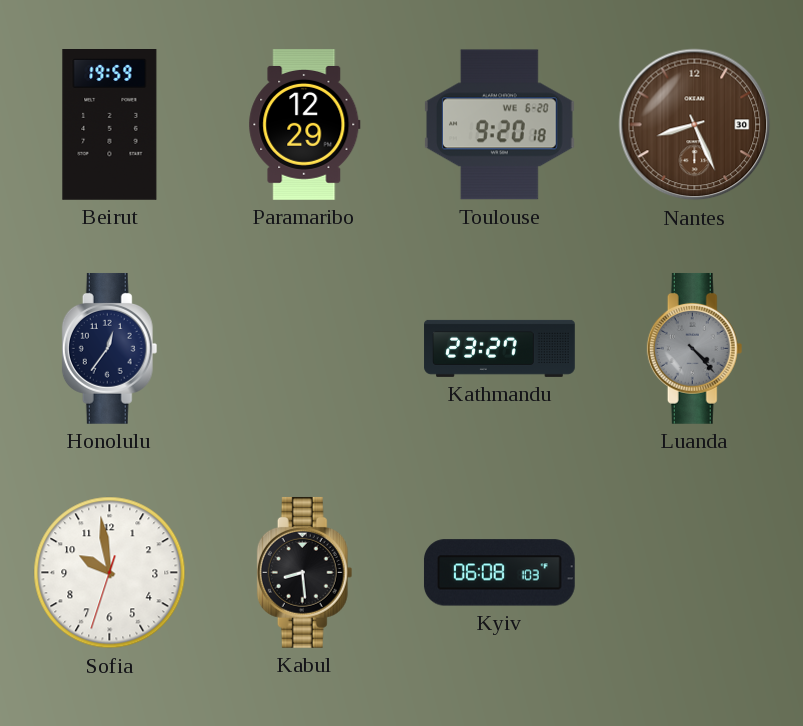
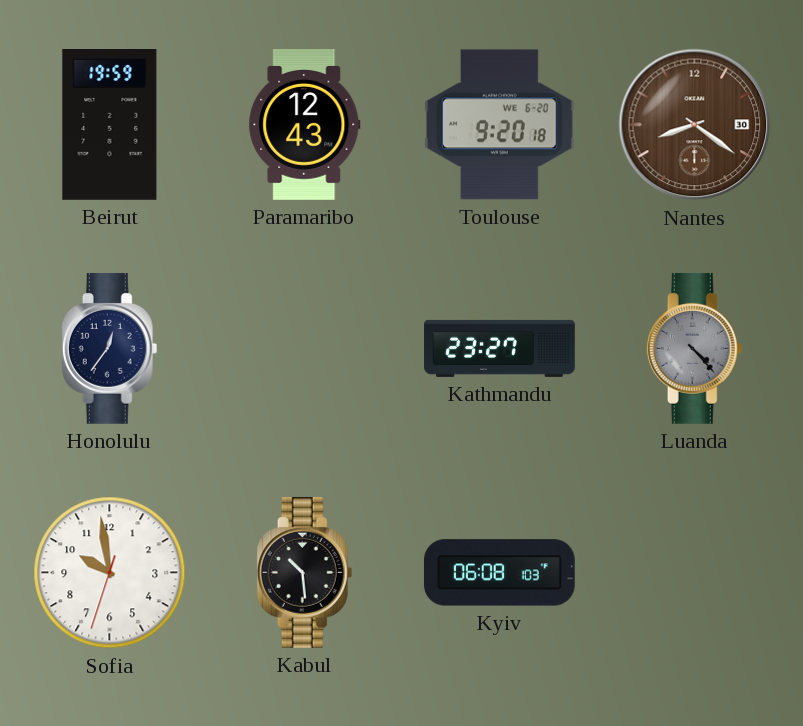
Paramaribo: 12:29 -> 12:43 (305, 125)
Nantes: 8:26 -> 8:21 (695, 125)
Kabul: 8:29 -> 10:29 (305, 572)
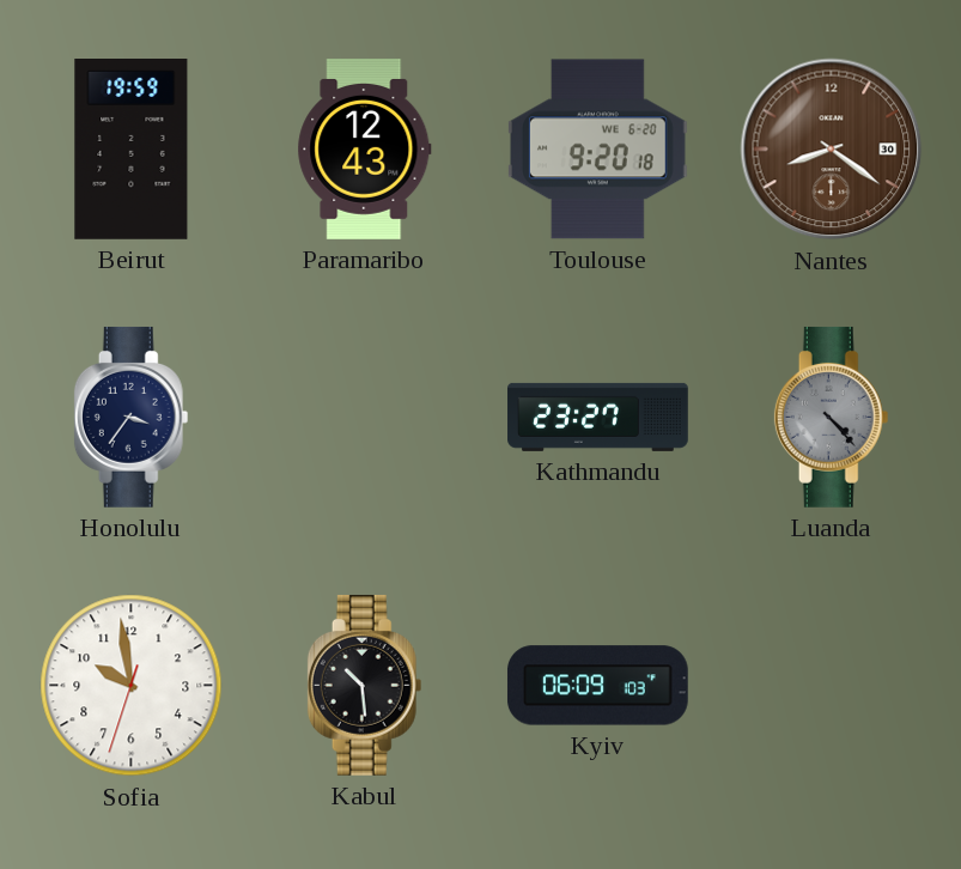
Honolulu: 12:36 -> 3:36 (132, 417)
Kyiv: 06:08 -> 06:09 (597, 686)
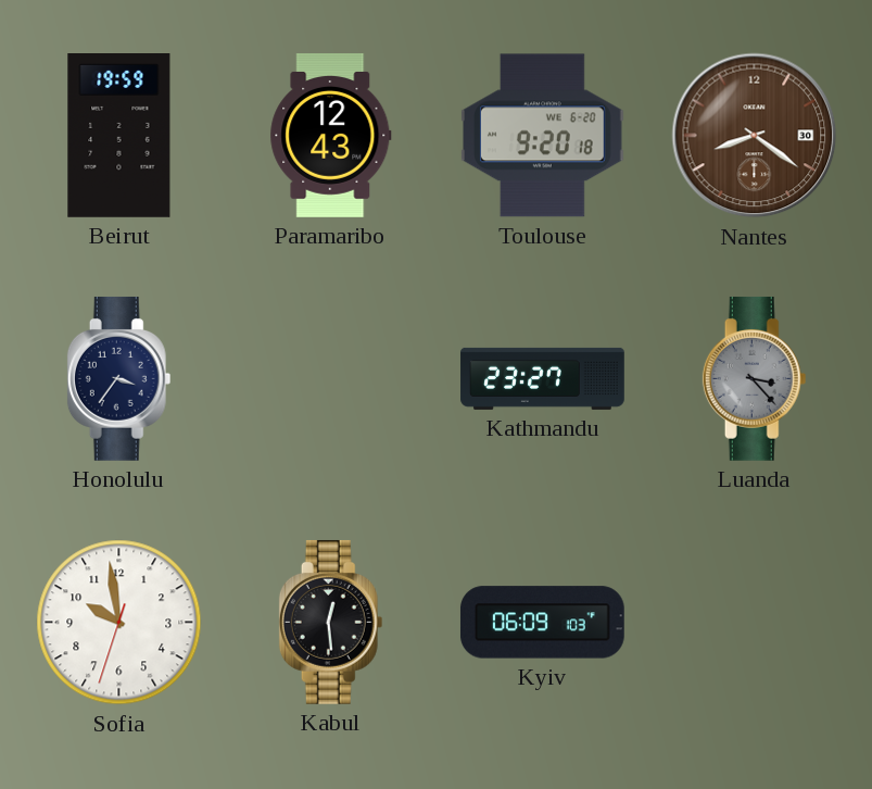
Luanda: 4:23 -> 3:23 (755, 378)
Kabul: 10:29 -> 12:29 (331, 622)
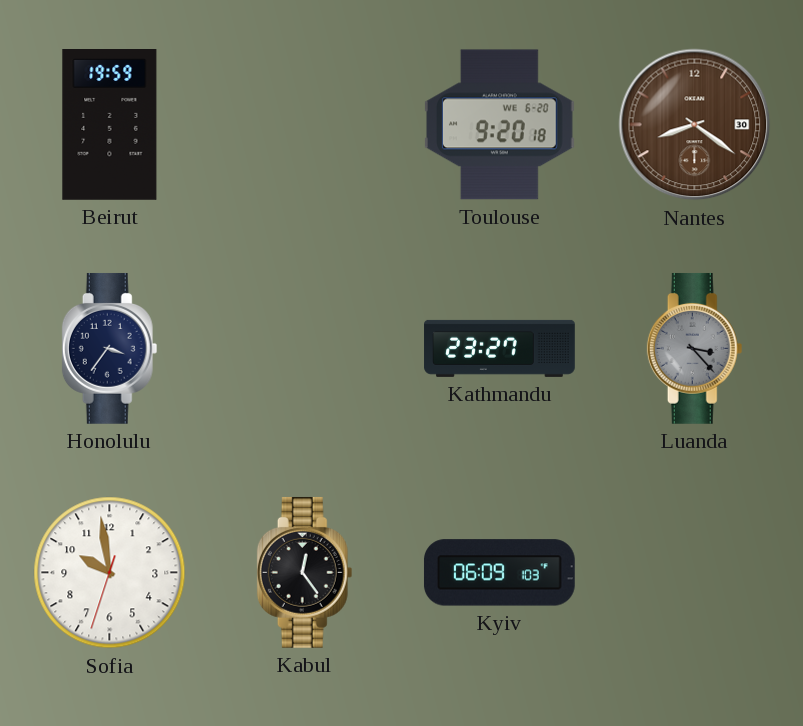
Paramaribo: 12:43 -> none (331, 136)
Kabul: 12:29 -> 12:24 (305, 572)
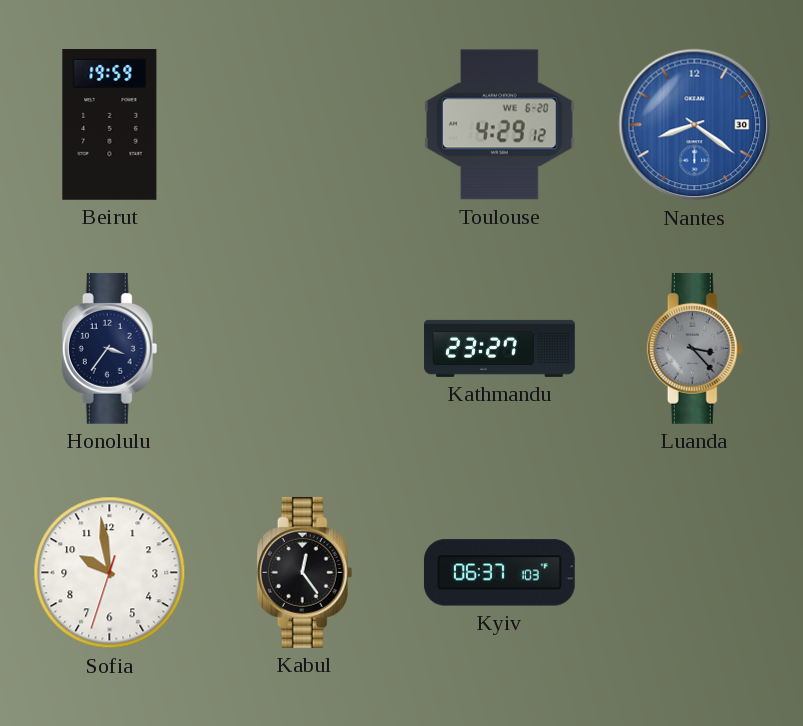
Toulouse: 9:20 -> 4:29 (499, 125)
Nantes dial: brown -> blue (695, 125)
Kyiv: 06:09 -> 06:37 (499, 573)
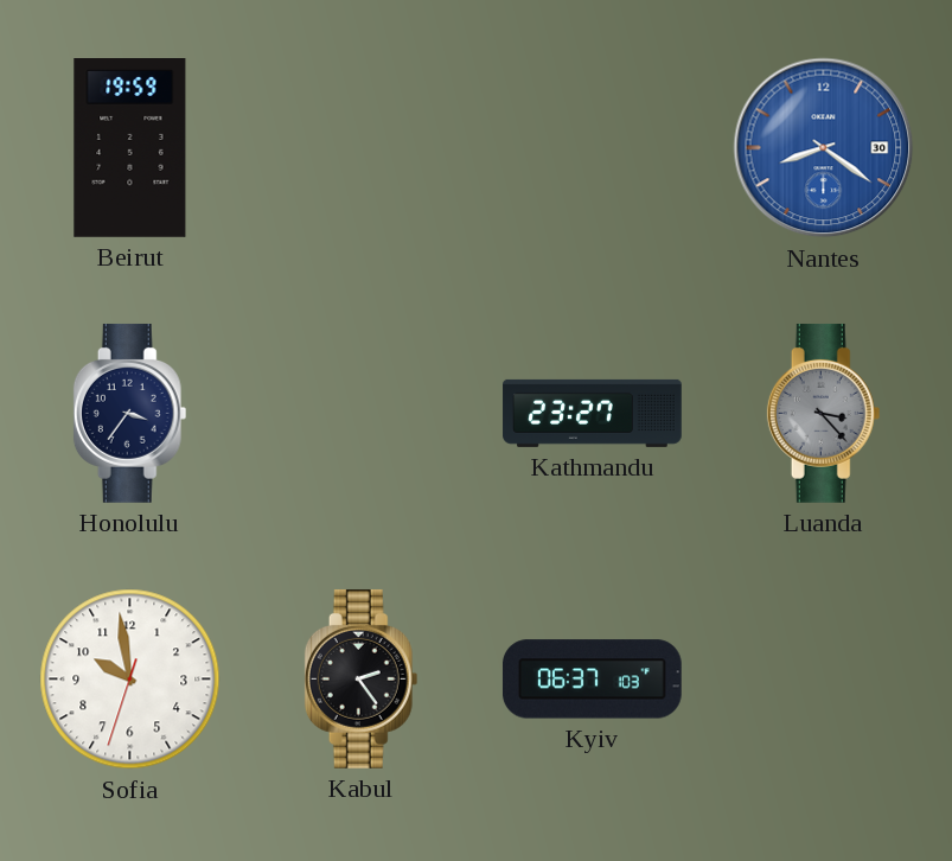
Toulouse: 4:29 -> none (499, 125)
Kabul: 12:24 -> 2:24 (362, 678)
